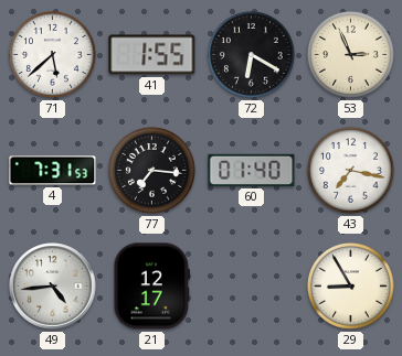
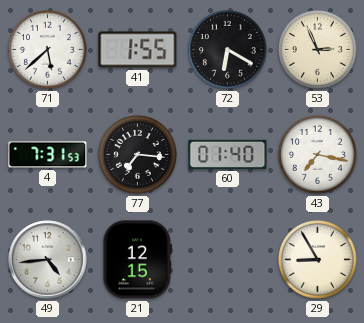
21: 12:17 -> 12:15 (137, 260)
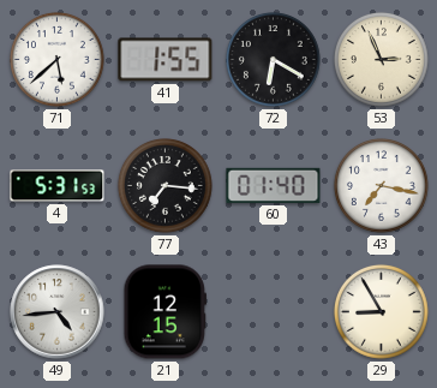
4: 7:31 -> 5:31 (58, 186)
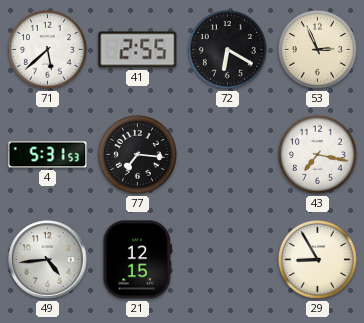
41: 1:55 -> 2:55 (138, 50)
60: 01:40 -> none (274, 185)
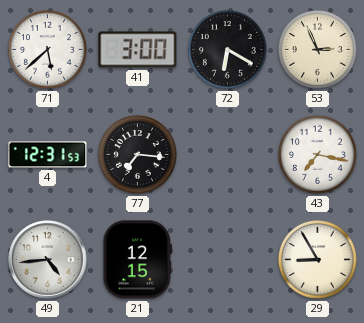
41: 2:55 -> 3:00 (138, 50)
4: 5:31 -> 12:31 (48, 155)
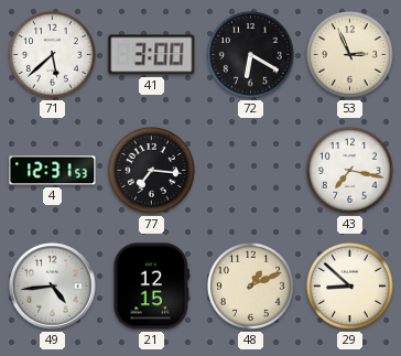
48: none -> 1:11 (251, 287)
29: 8:55 -> 8:52 (350, 287)
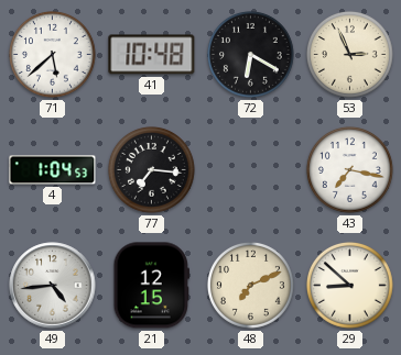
41: 3:00 -> 10:48 (152, 55)
4: 12:31 -> 1:04 (53, 170)
48: 1:11 -> 7:11 (251, 286)
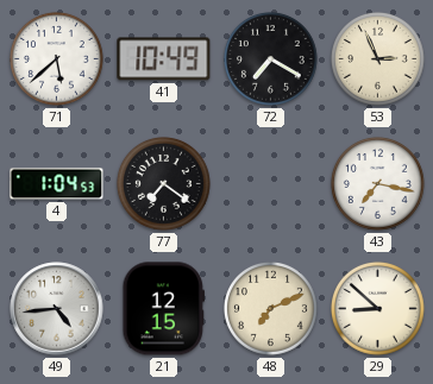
41: 10:48 -> 10:49 (164, 59)
72: 6:20 -> 7:20 (271, 59)
77: 7:16 -> 7:21 (164, 184)
